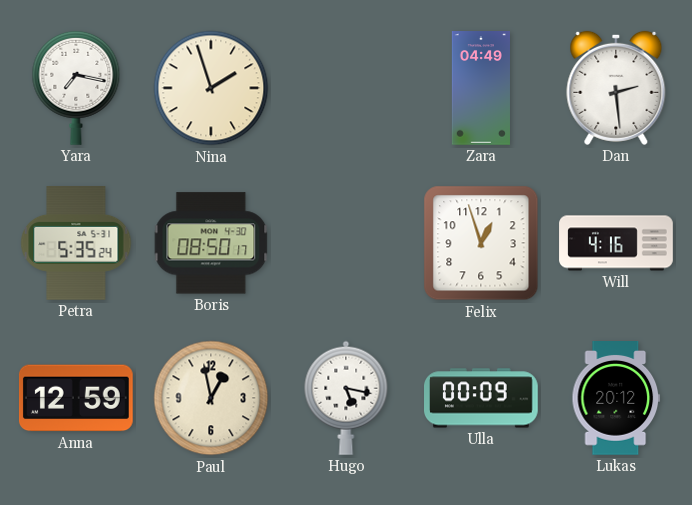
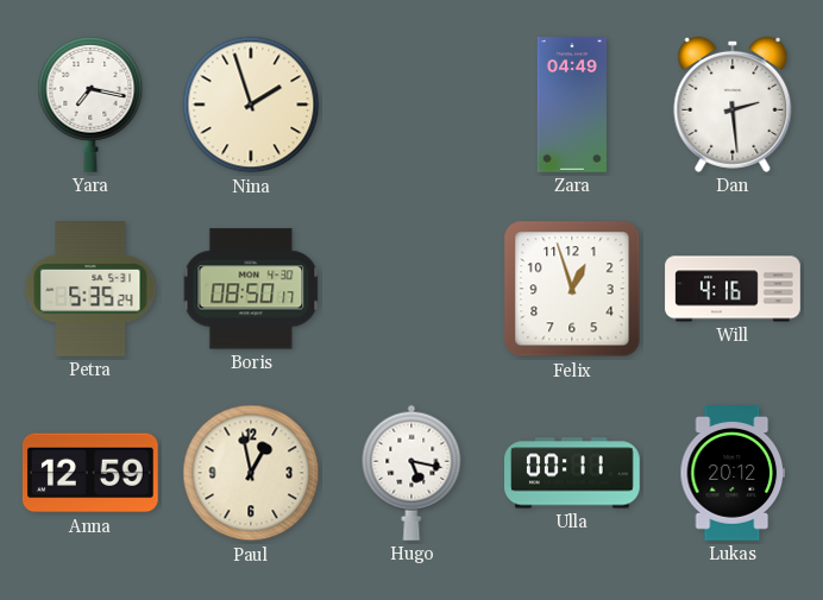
Ulla: 00:09 -> 00:11 (573, 473)
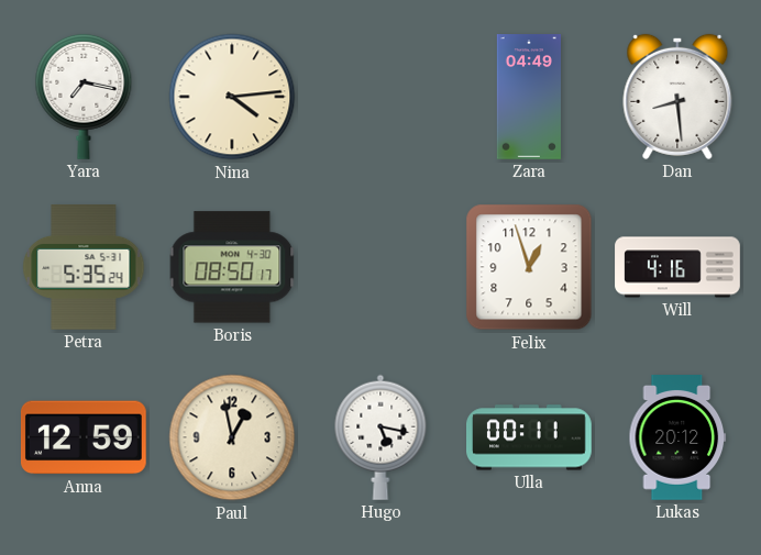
Nina: 1:57 -> 4:14 (232, 97)
Dan: 2:29 -> 8:29 (677, 97)
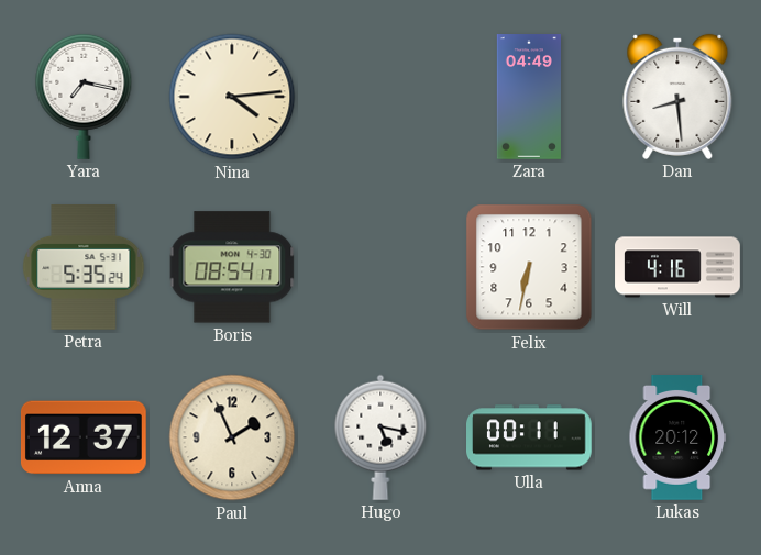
Boris: 08:50 -> 08:54 (232, 267)
Felix: 12:57 -> 6:32 (529, 267)
Anna: 12:59 -> 12:37 (84, 437)
Paul: 12:58 -> 1:56 (232, 437)
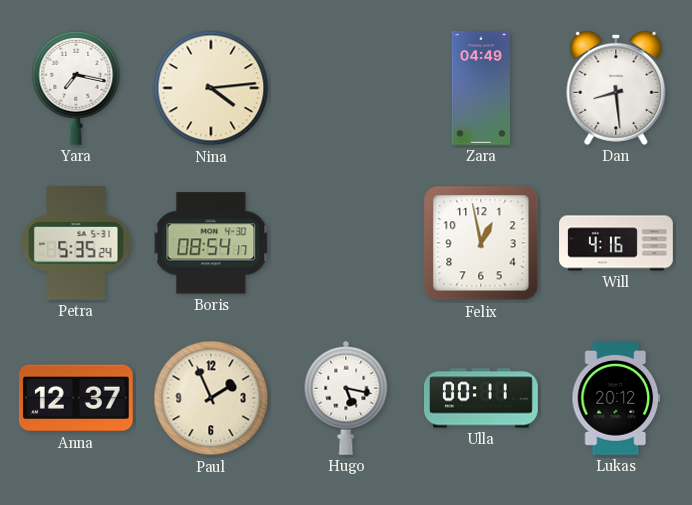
Felix: 6:32 -> 12:58 (481, 243)
